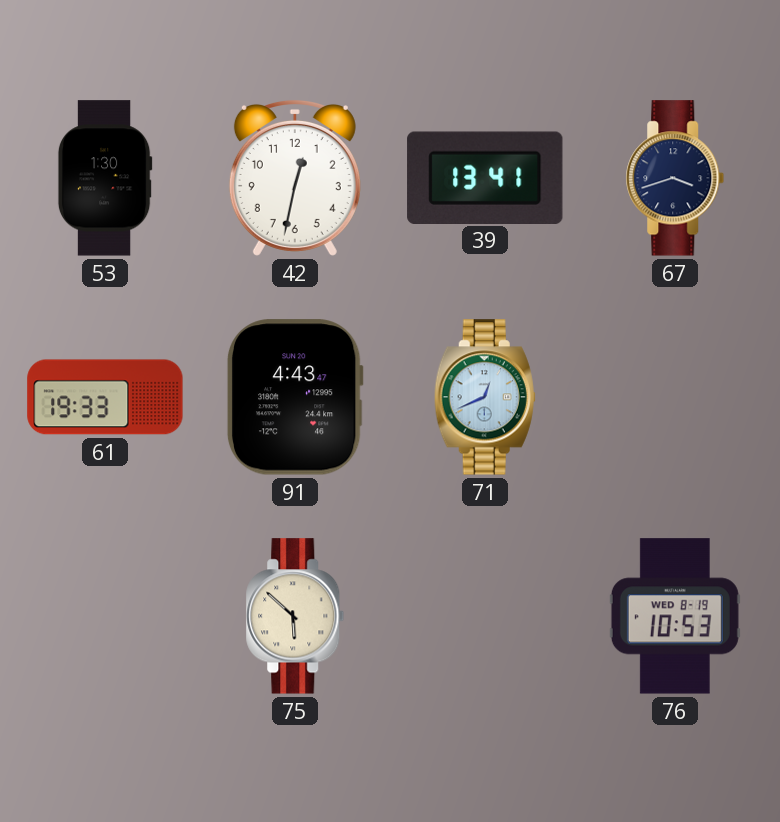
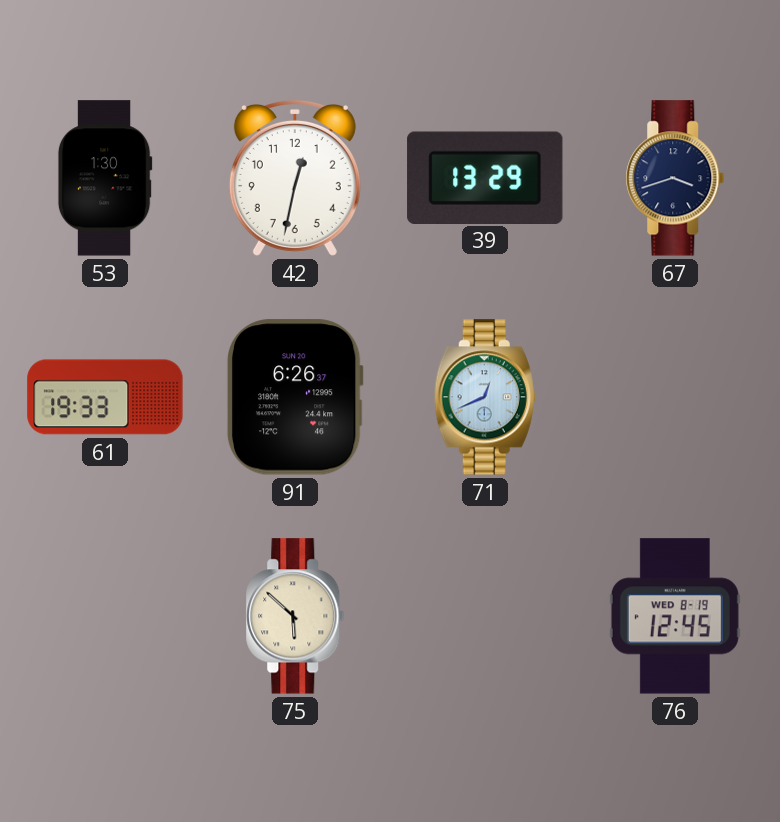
39: 13:41 -> 13:29 (485, 177)
91: 4:43 -> 6:26 (295, 397)
76: 10:53 -> 12:45 (675, 616)
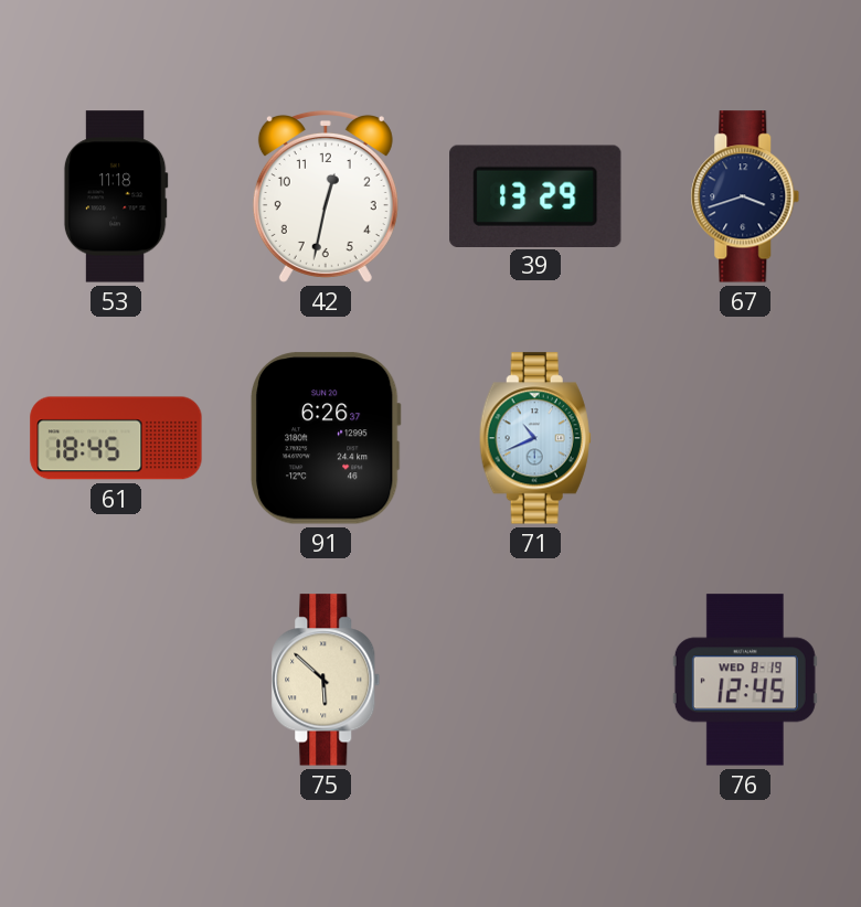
53: 1:30 -> 11:18 (116, 196)
61: 19:33 -> 18:45 (116, 438)
71: 12:41 -> 10:41 (535, 438)
